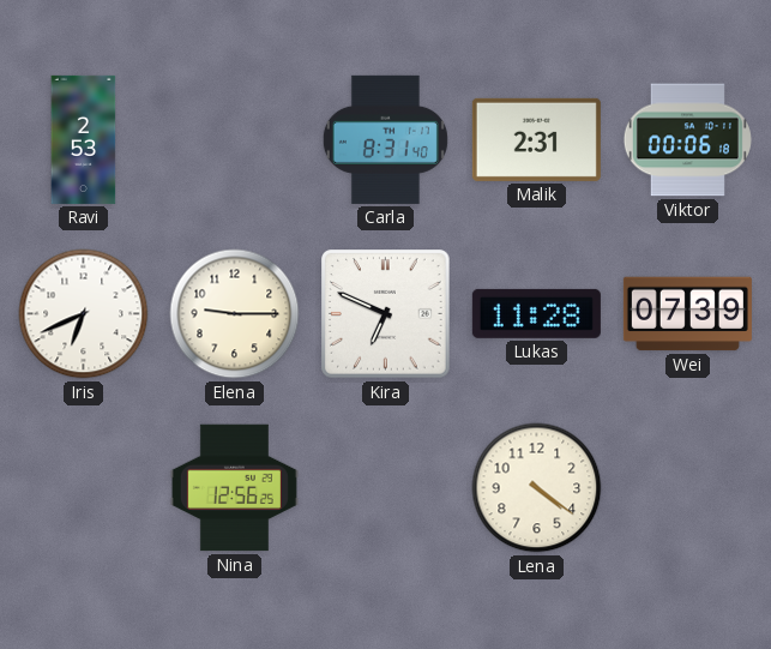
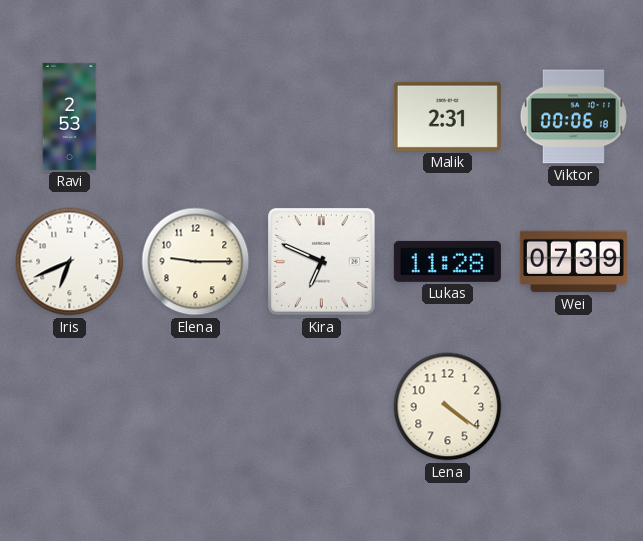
Carla: 8:31 -> none (385, 139)
Nina: 12:56 -> none (234, 488)
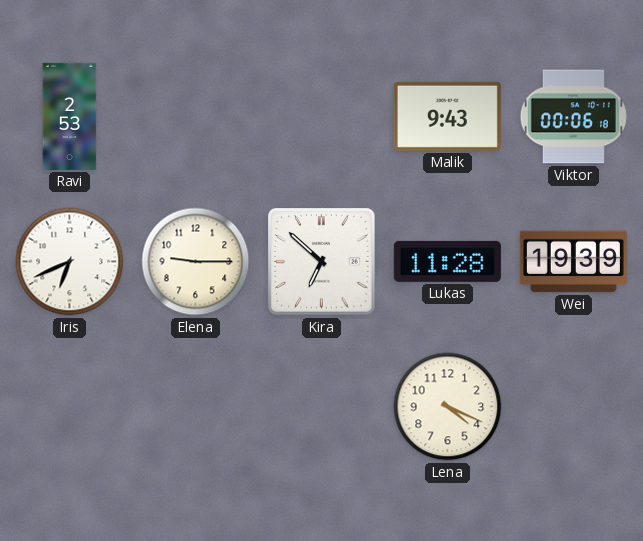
Malik: 2:31 -> 9:43 (447, 116)
Kira: 6:49 -> 6:52 (322, 262)
Wei: 07:39 -> 19:39 (573, 262)
Lena: 4:21 -> 4:19 (448, 407)
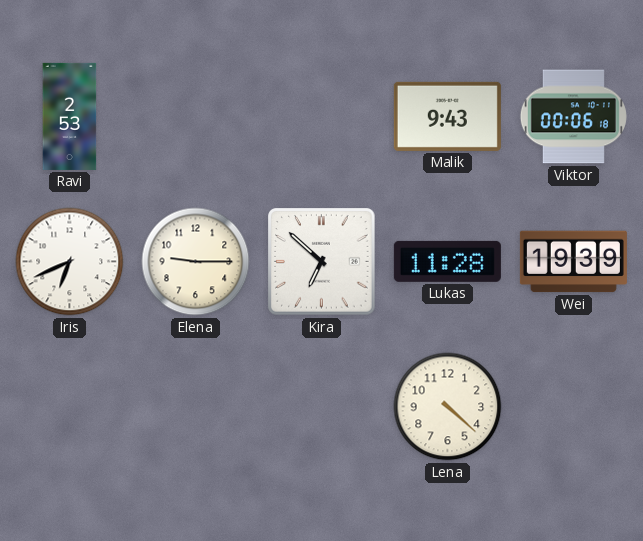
Lena: 4:19 -> 4:22 (448, 407)
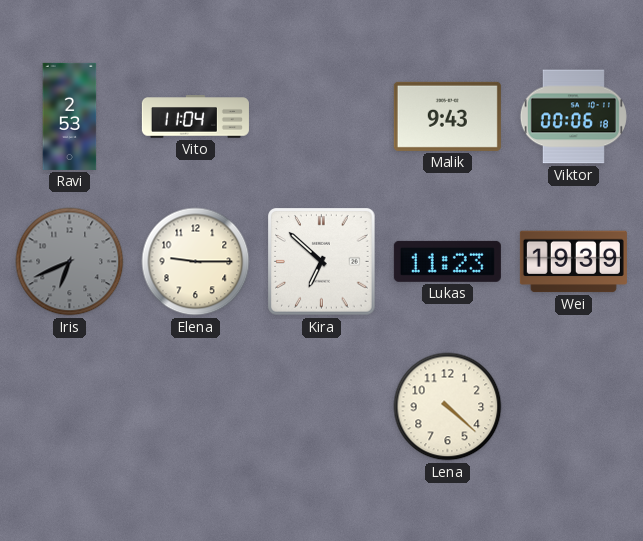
Vito: none -> 11:04 (195, 117)
Iris dial: white -> grey (70, 262)
Lukas: 11:28 -> 11:23 (447, 261)
